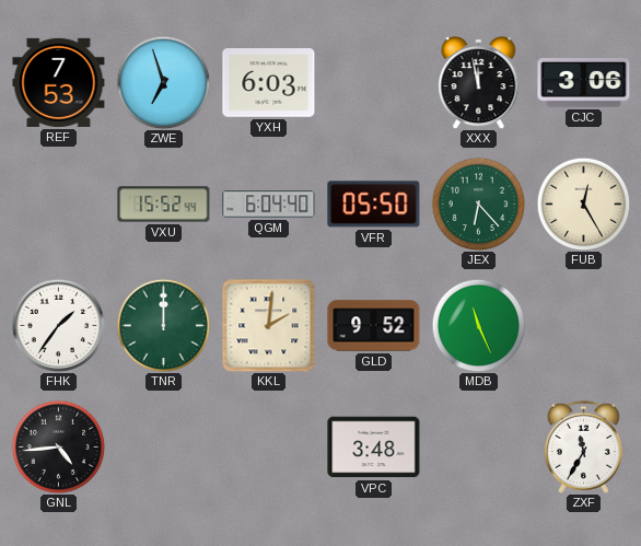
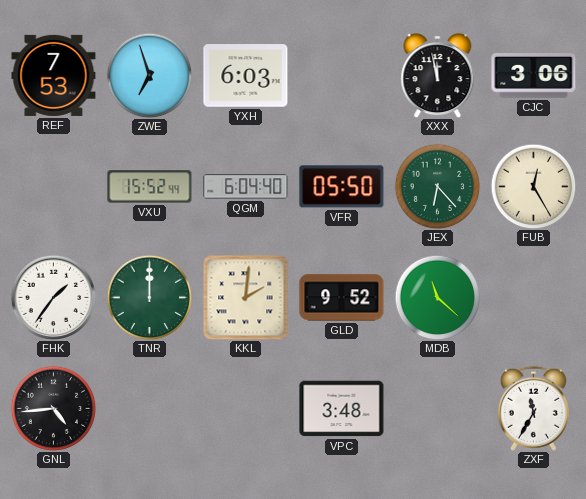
MDB: 11:26 -> 11:22 (437, 297)
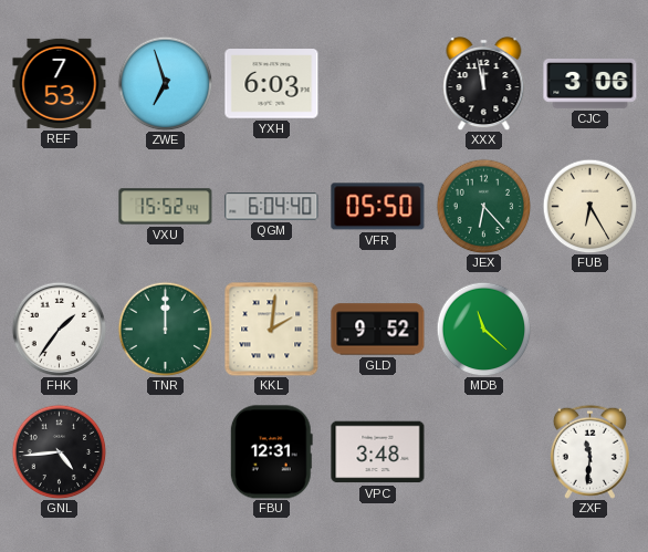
FUB: 12:25 -> 6:25 (589, 206)
FBU: none -> 12:31 (271, 452)
ZXF: 11:35 -> 11:31 (589, 451)
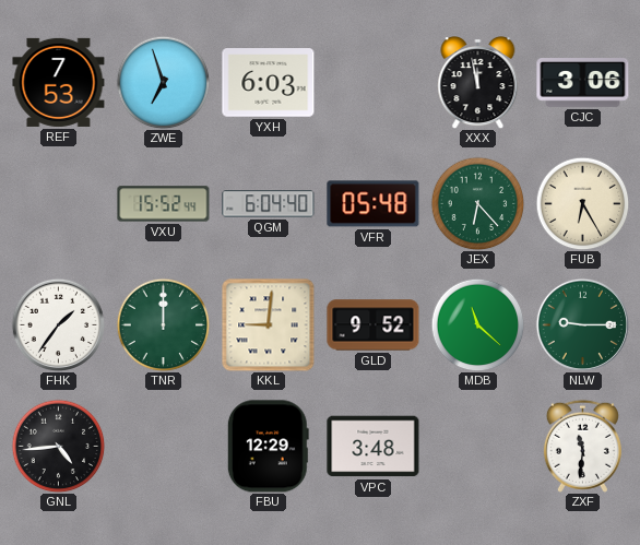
VFR: 05:50 -> 05:48 (374, 204)
KKL: 2:01 -> 9:01 (269, 325)
NLW: none -> 9:15 (582, 324)
FBU: 12:31 -> 12:29 (268, 447)
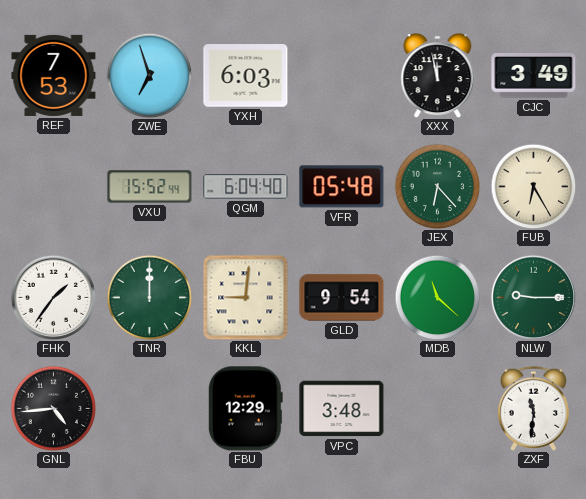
CJC: 3:06 -> 3:49 (534, 76)
GLD: 9:52 -> 9:54 (342, 298)
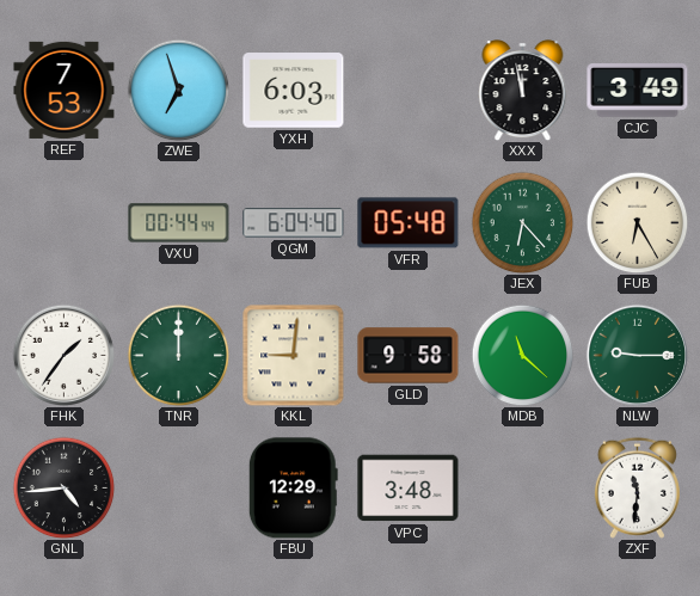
VXU: 15:52 -> 00:44 (179, 223)
GLD: 9:54 -> 9:58 (409, 356)
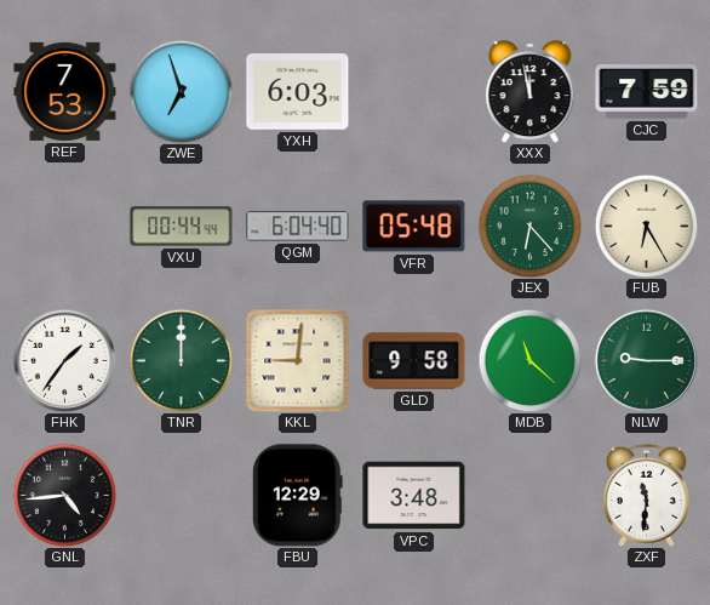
CJC: 3:49 -> 7:59 (647, 92)
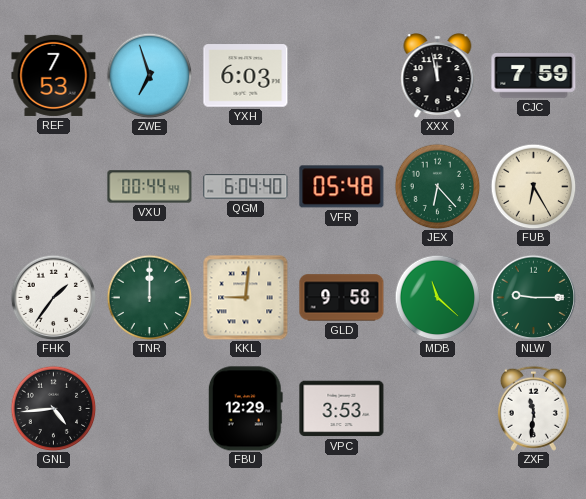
VPC: 3:48 -> 3:53 (342, 409)
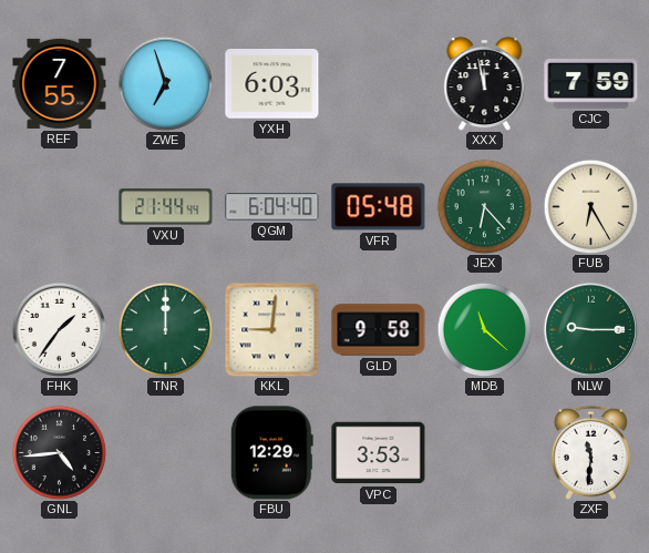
REF: 7:53 -> 7:55 (60, 83)
VXU: 00:44 -> 21:44 (166, 207)
